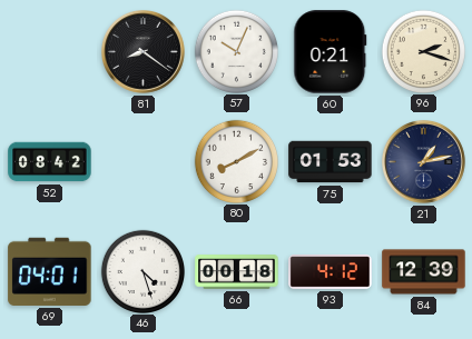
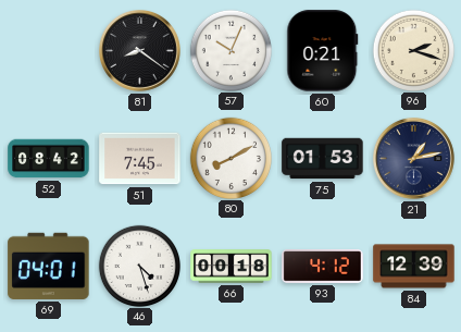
51: none -> 7:45 (140, 159)
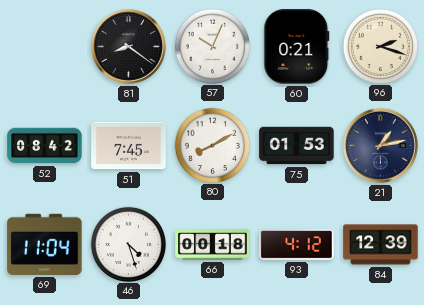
69: 04:01 -> 11:04 (45, 244)
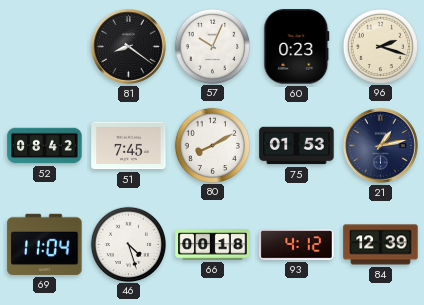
60: 0:21 -> 0:23 (297, 47)
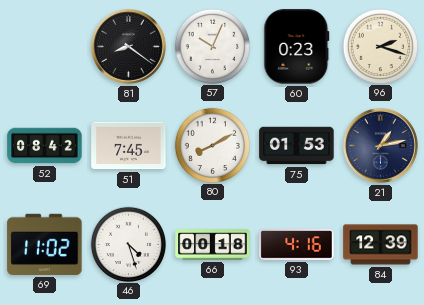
69: 11:04 -> 11:02 (45, 244)
93: 4:12 -> 4:16 (297, 245)
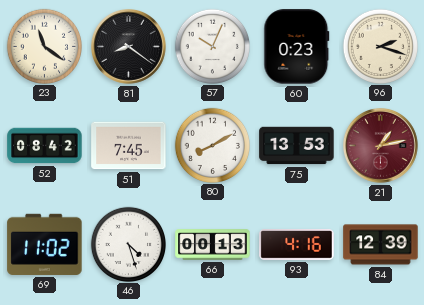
23: none -> 11:21 (44, 46)
75: 01:53 -> 13:53 (297, 146)
21 dial: navy -> burgundy (381, 146)
66: 00:18 -> 00:13 (213, 245)
